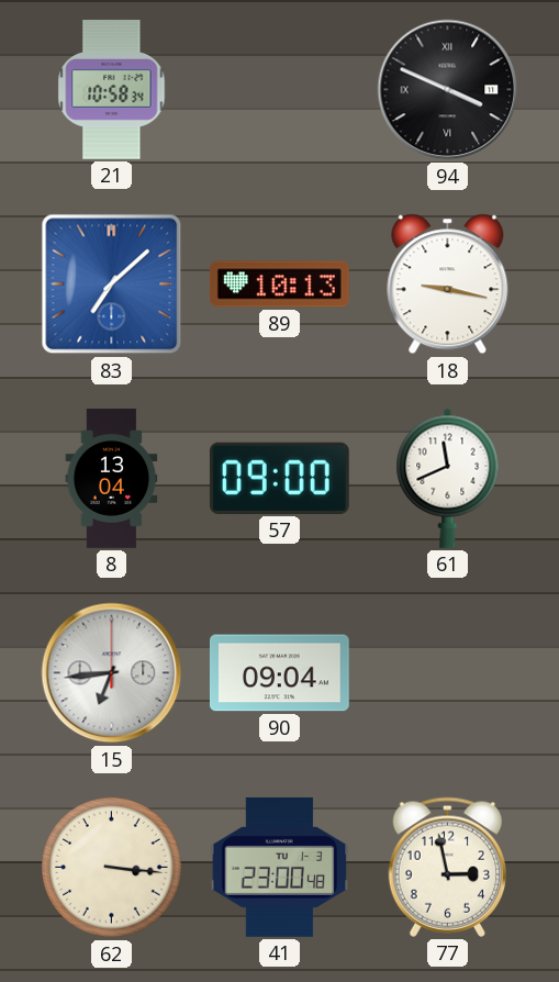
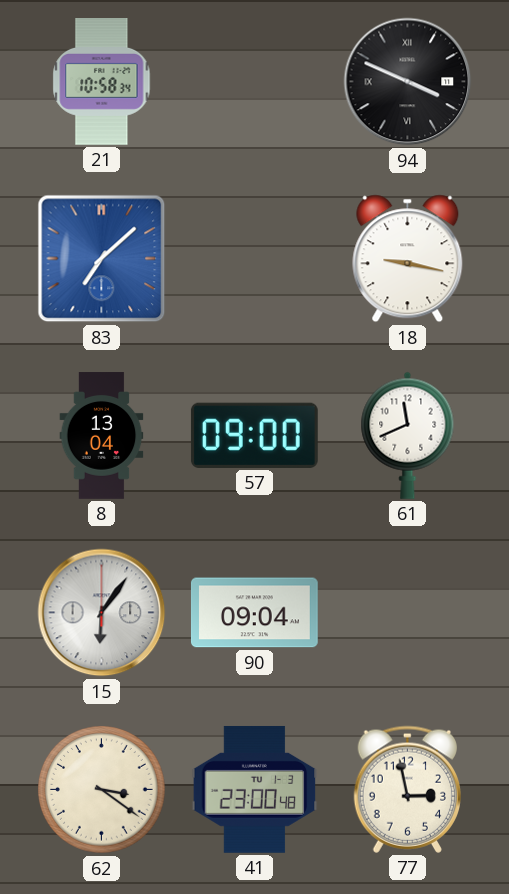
89: 10:13 -> none (279, 284)
15: 6:44 -> 6:06 (102, 613)
62: 3:16 -> 3:21 (102, 790)
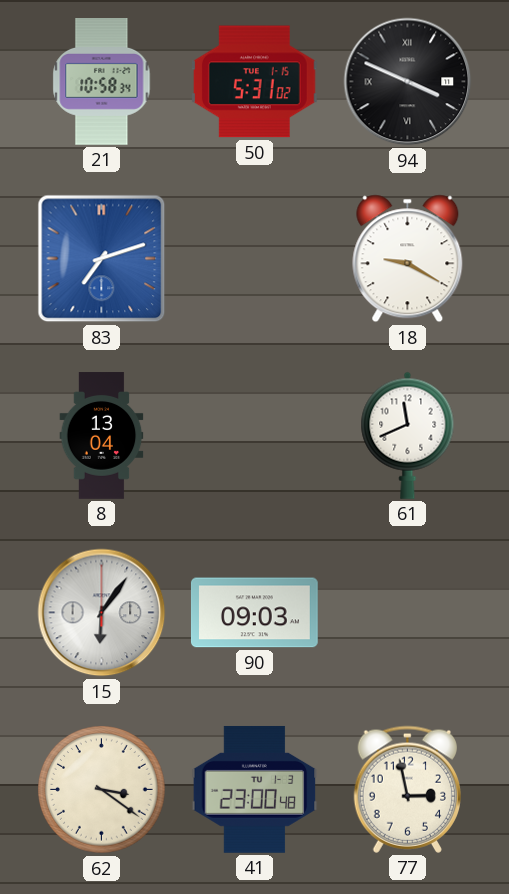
50: none -> 5:31 (254, 82)
83: 7:08 -> 7:12 (102, 259)
18: 9:17 -> 9:20 (408, 259)
57: 09:00 -> none (254, 435)
90: 09:04 -> 09:03 (254, 613)
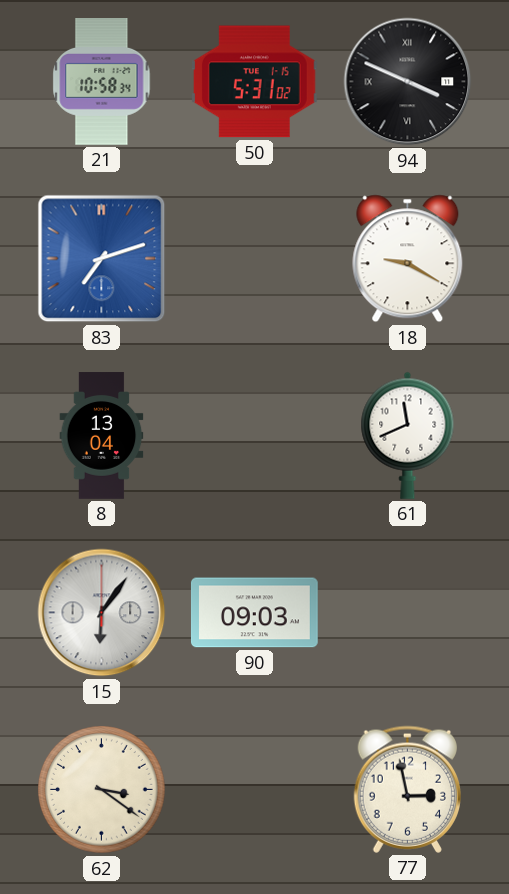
41: 23:00 -> none (255, 789)
